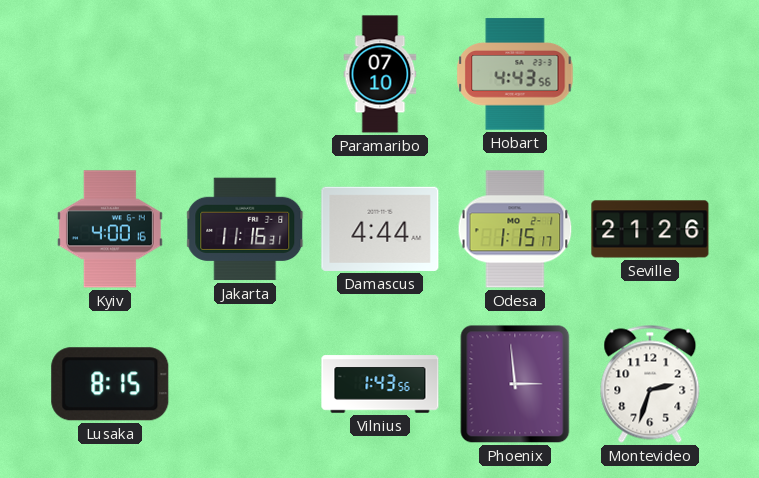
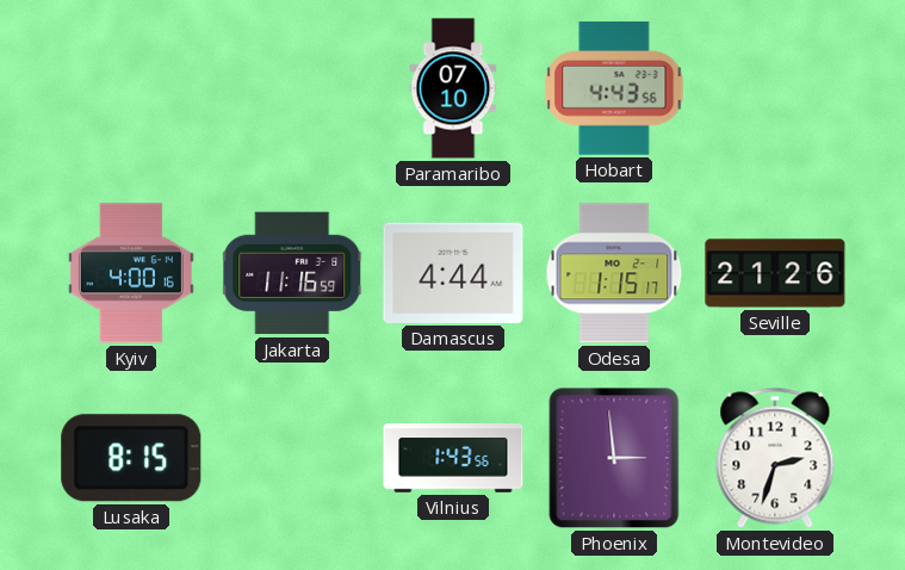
Jakarta: 11:16:31 -> 11:16:59 (293, 273)
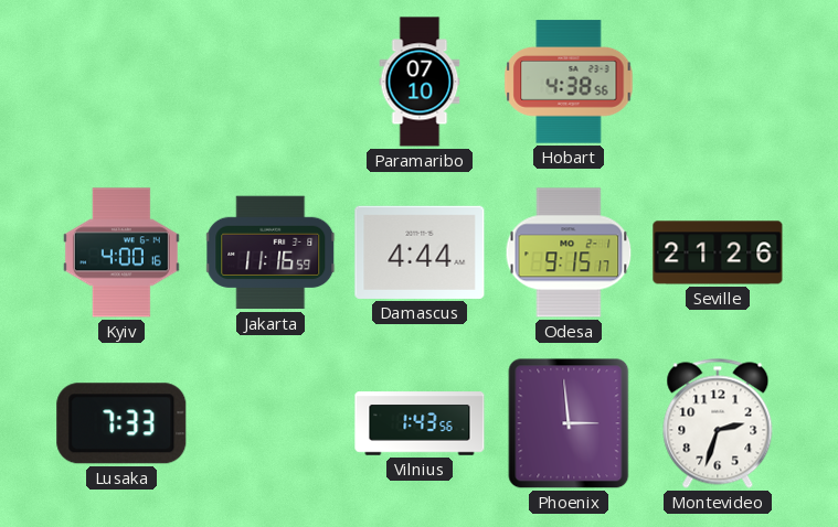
Hobart: 4:43 -> 4:38 (569, 82)
Odesa: 1:15 -> 9:15 (569, 252)
Lusaka: 8:15 -> 7:33 (121, 423)
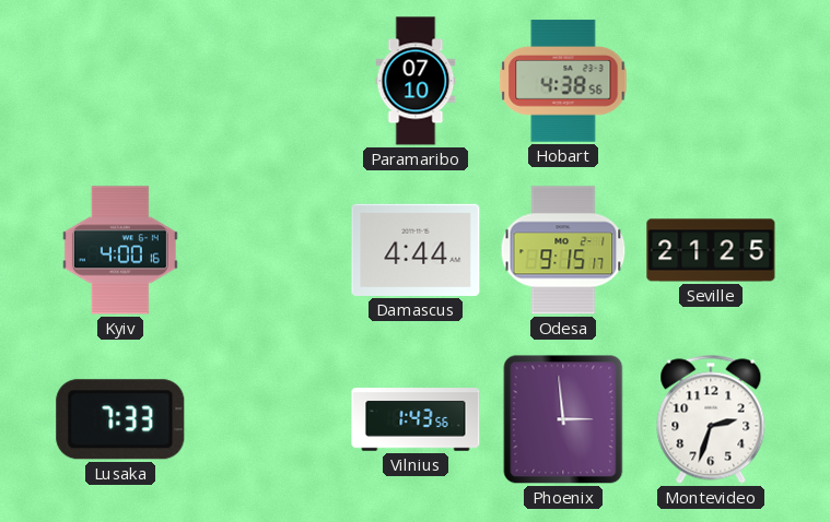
Jakarta: 11:16 -> none (272, 252)
Seville: 21:26 -> 21:25 (711, 250)
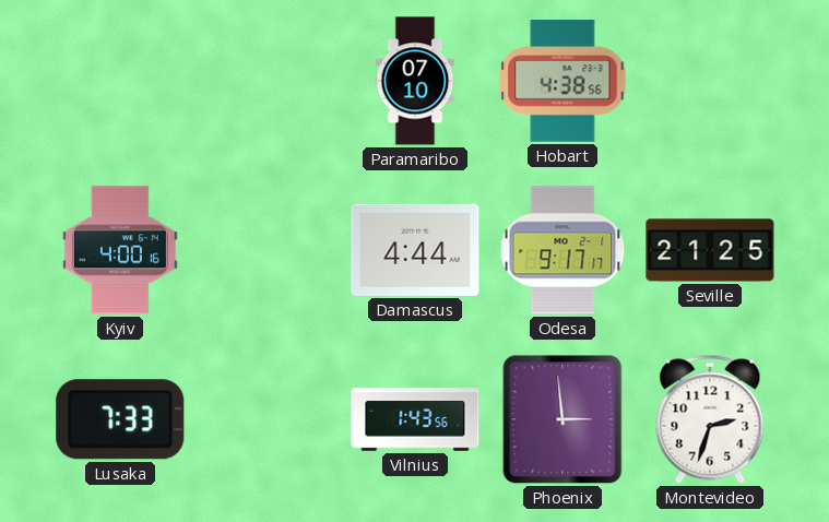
Odesa: 9:15 -> 9:17 (562, 250)
